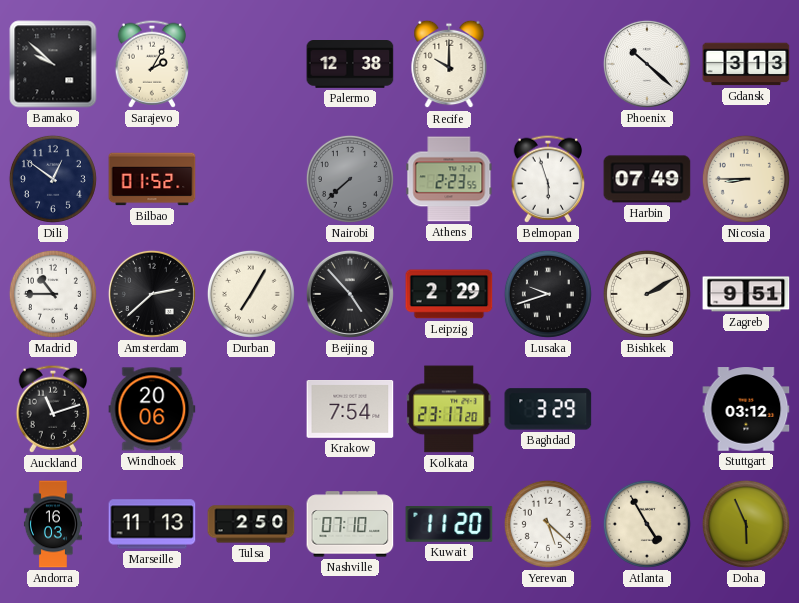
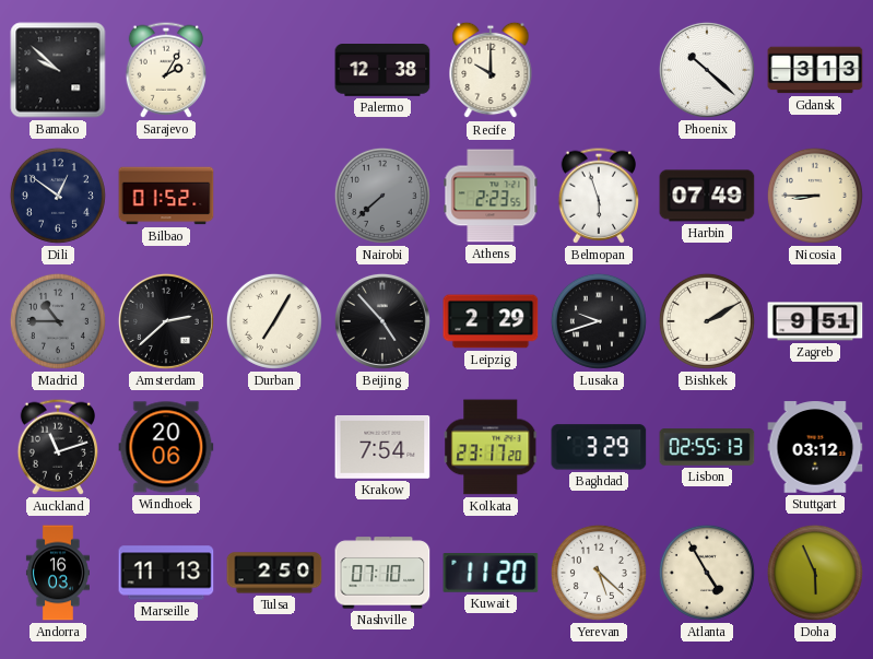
Madrid dial: white -> grey (58, 321)
Lisbon: none -> 02:55 (707, 447)
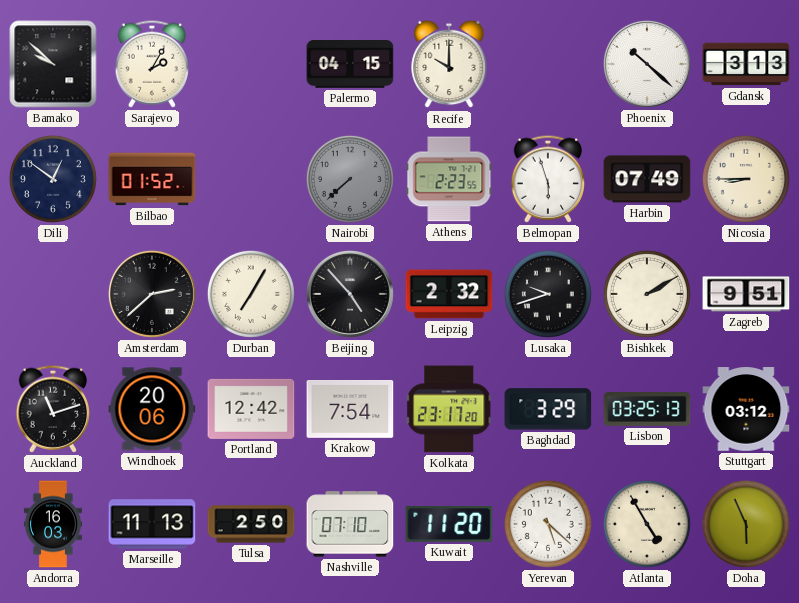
Palermo: 12:38 -> 04:15 (350, 64)
Madrid: 10:45 -> none (58, 321)
Leipzig: 2:29 -> 2:32 (449, 294)
Portland: none -> 12:42 (251, 409)
Lisbon: 02:55 -> 03:25 (647, 409)
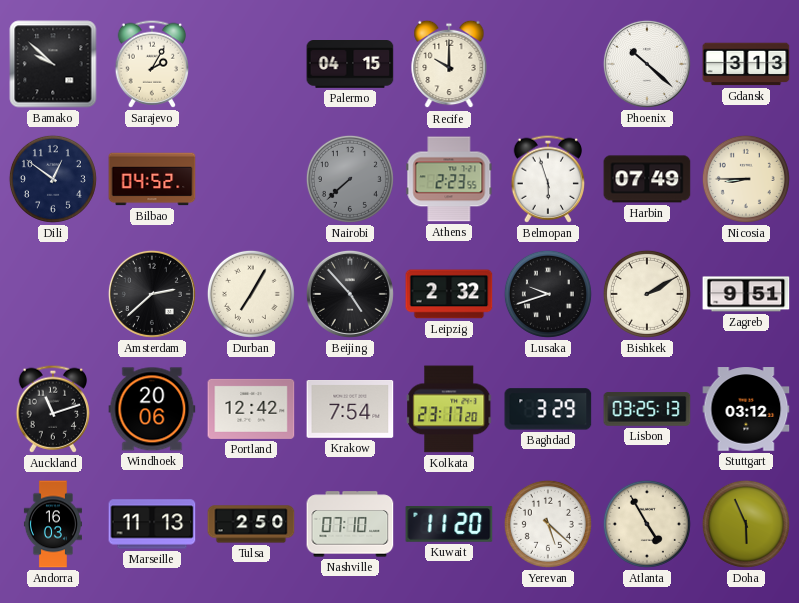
Bilbao: 01:52 -> 04:52 (152, 179)
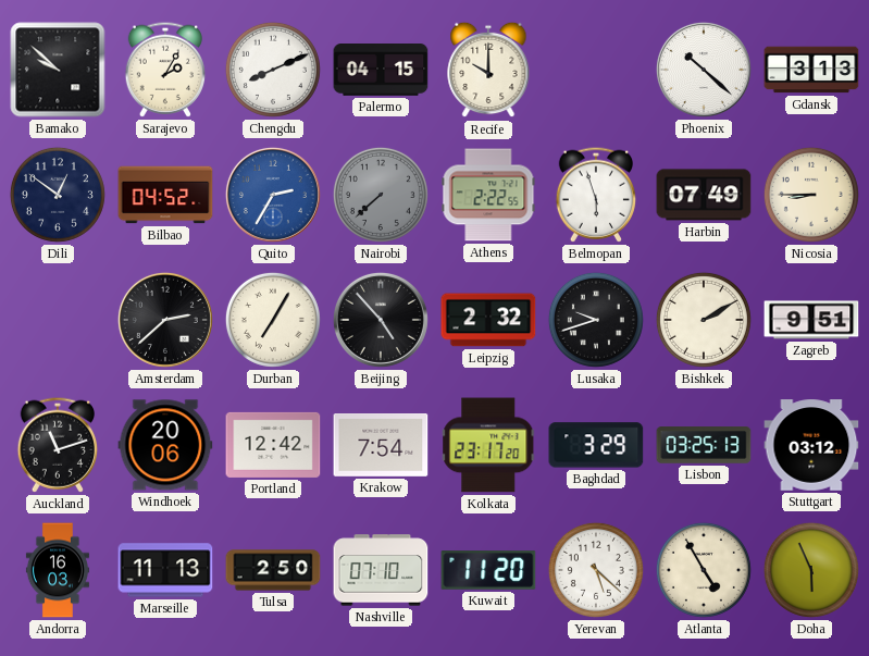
Chengdu: none -> 8:11 (273, 70)
Quito: none -> 2:35 (273, 195)
Athens: 2:23 -> 2:22 (488, 195)
